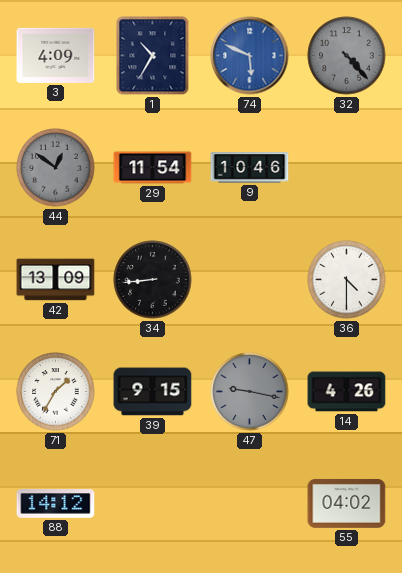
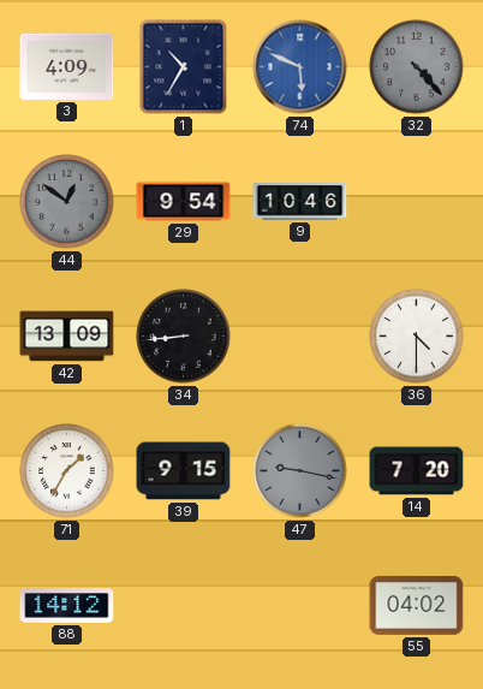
29: 11:54 -> 9:54 (184, 202)
14: 4:26 -> 7:20 (417, 471)
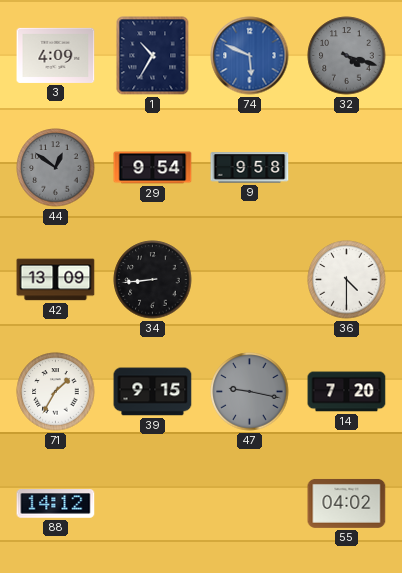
32: 4:23 -> 4:18 (347, 56)
9: 10:46 -> 9:58 (250, 168)
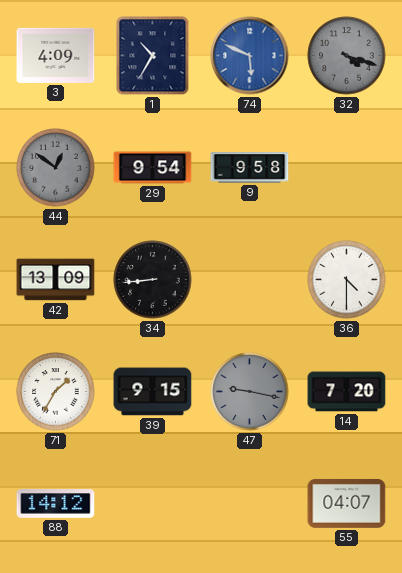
55: 04:02 -> 04:07 (347, 503)
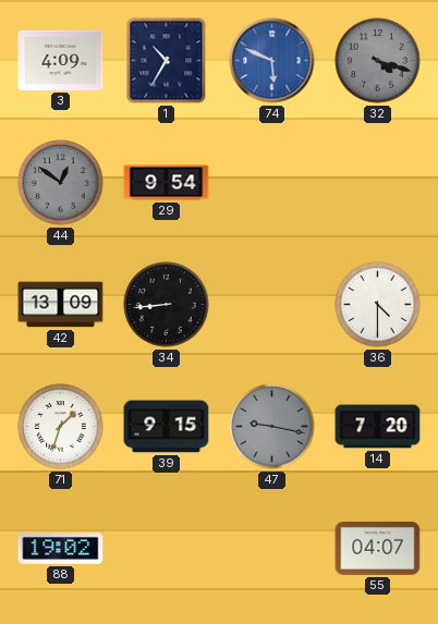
9: 9:58 -> none (250, 168)
71: 1:35 -> 1:33 (61, 427)
88: 14:12 -> 19:02 (61, 549)
